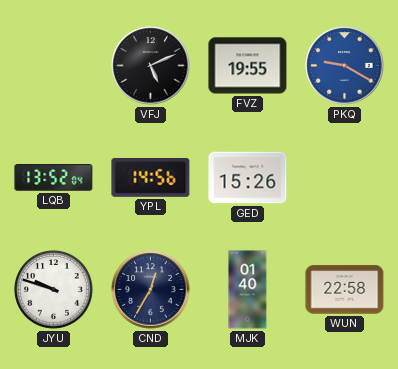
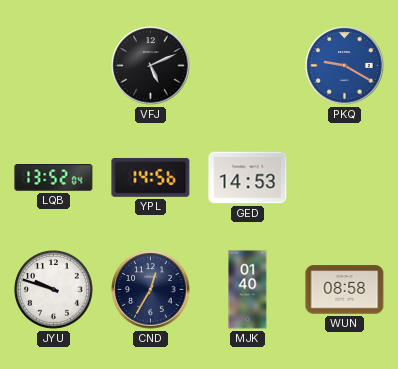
FVZ: 19:55 -> none (248, 66)
GED: 15:26 -> 14:53 (248, 178)
WUN: 22:58 -> 08:58 (345, 290)
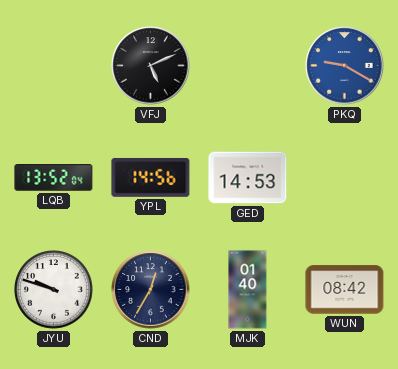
WUN: 08:58 -> 08:42 (345, 290)
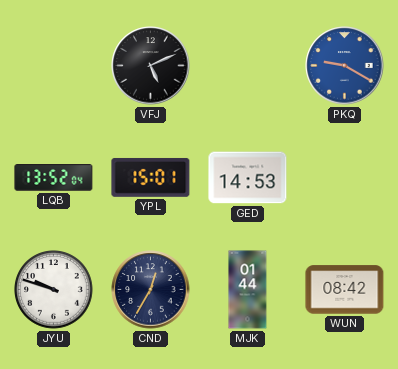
YPL: 14:56 -> 15:01 (151, 177)
MJK: 01:40 -> 01:44 (248, 290)
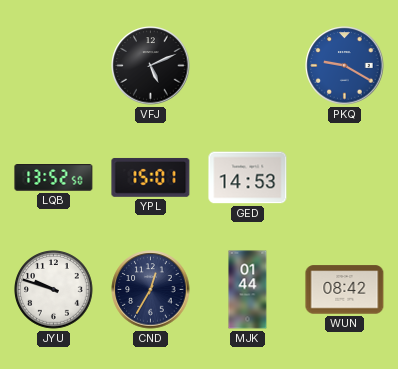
LQB: 13:52:04 -> 13:52:50 (54, 178)
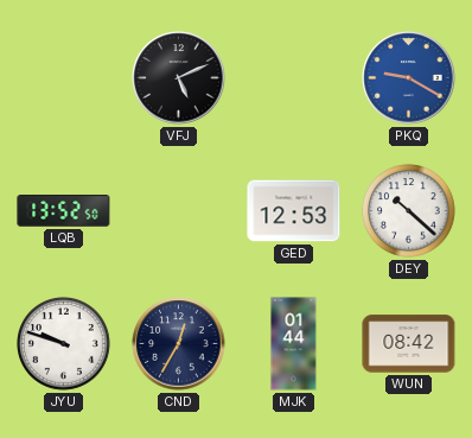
YPL: 15:01 -> none (151, 177)
GED: 14:53 -> 12:53 (294, 211)
DEY: none -> 10:22 (409, 211)
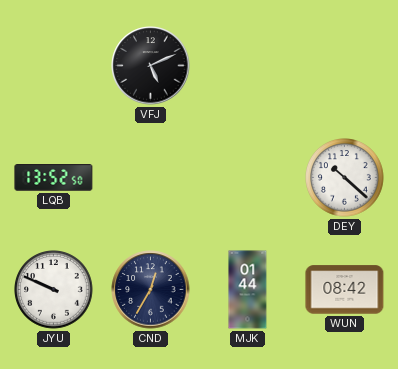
PKQ: 9:20 -> none (409, 78)
GED: 12:53 -> none (294, 211)
JYU: 9:48 -> 9:49 (54, 290)
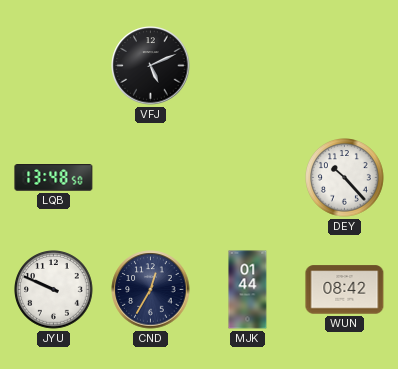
LQB: 13:52 -> 13:48 (54, 178)
DEY: 10:22 -> 10:23 (345, 178)
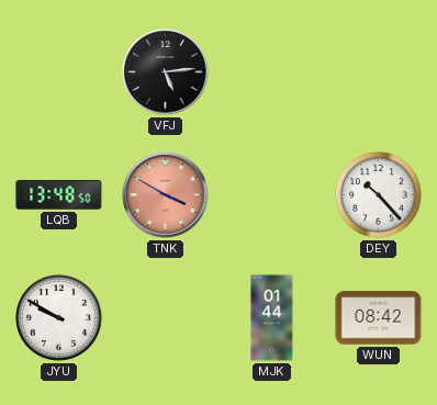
VFJ: 5:11 -> 5:14 (166, 72)
TNK: none -> 3:50 (166, 195)
JYU: 9:49 -> 9:50 (59, 318)
CND: 12:35 -> none (151, 290)
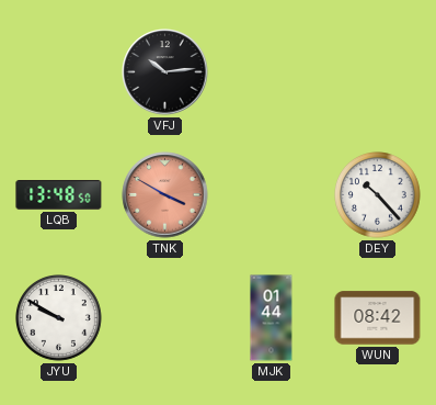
VFJ: 5:14 -> 10:14 (165, 72)
